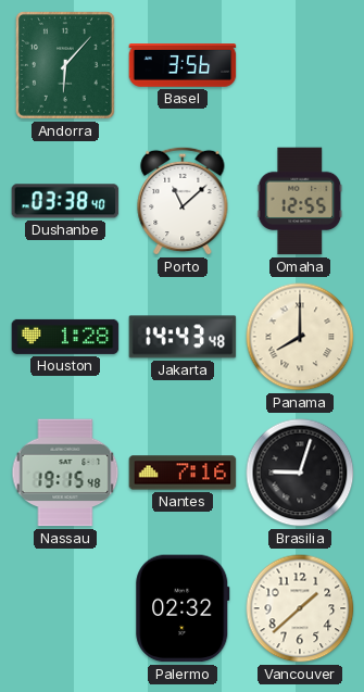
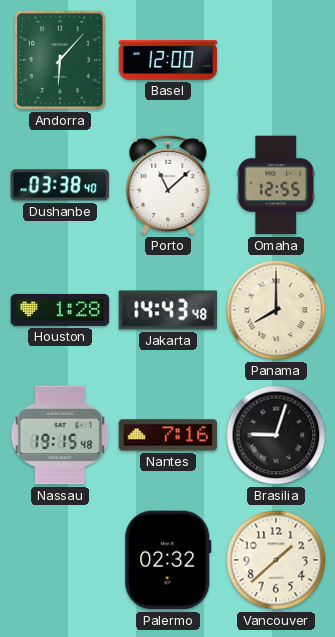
Basel: 3:56 -> 12:00 (168, 61)
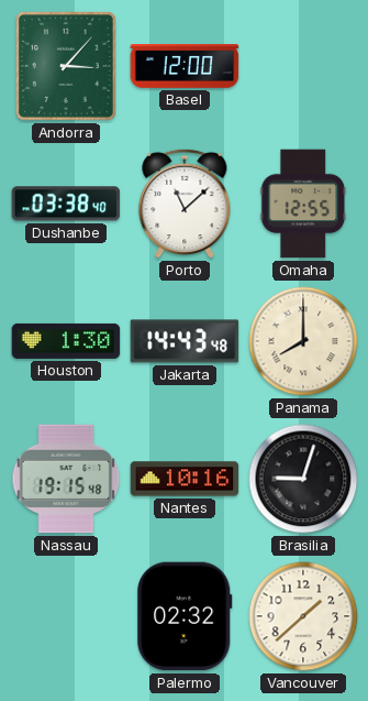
Andorra: 6:07 -> 3:07 (67, 67)
Houston: 1:28 -> 1:30 (66, 341)
Nantes: 7:16 -> 10:16 (185, 479)
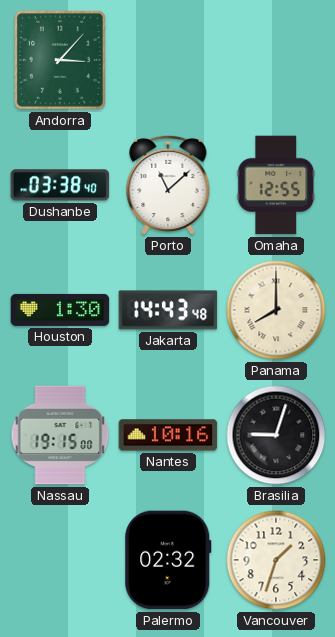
Basel: 12:00 -> none (185, 67)
Nassau: 19:15:48 -> 19:15:00 (60, 435)
Vancouver: 1:38 -> 1:33 (276, 560)
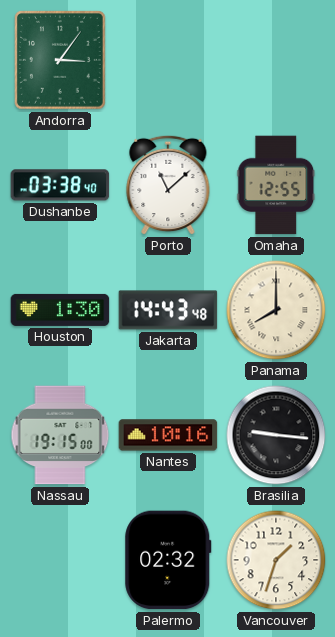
Andorra: 3:07 -> 3:06 (61, 61)
Brasilia: 9:03 -> 9:16 (276, 435)
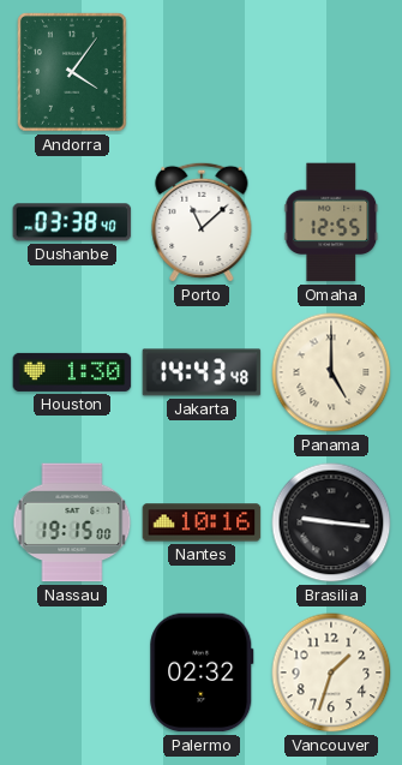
Andorra: 3:06 -> 4:06 (73, 73)
Panama: 8:00 -> 5:00 (331, 372)
